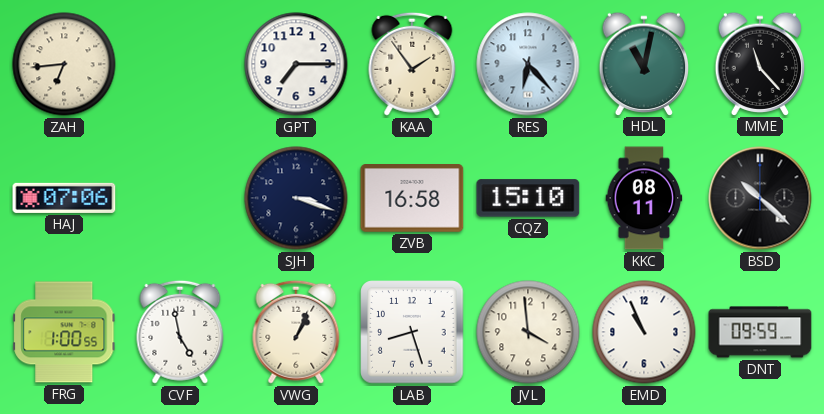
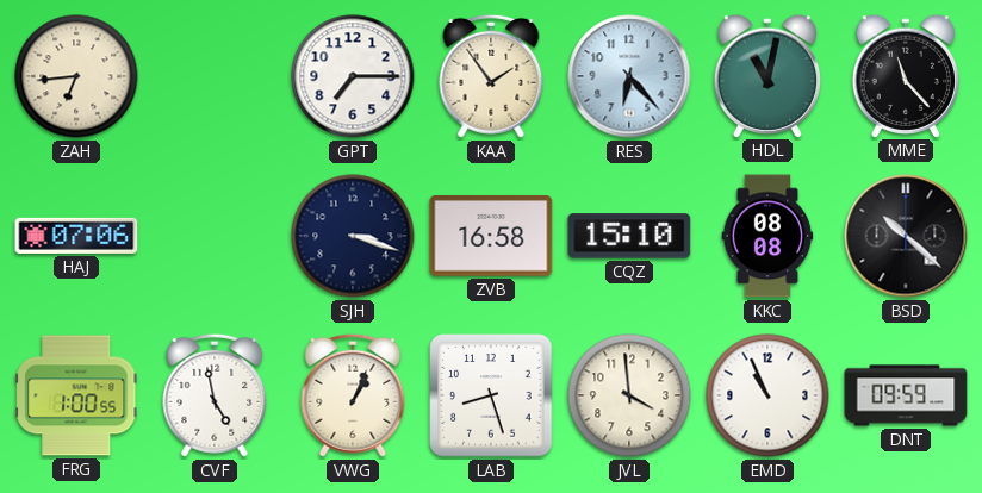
KKC: 08:11 -> 08:08 (767, 236)
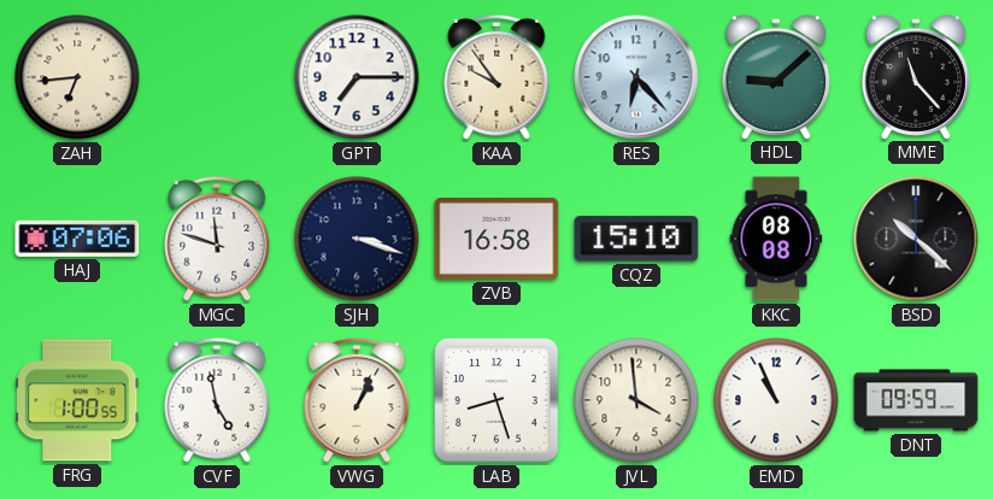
KAA: 1:54 -> 9:54 (497, 77)
HDL: 11:02 -> 9:08 (776, 76)
MGC: none -> 11:48 (217, 239)
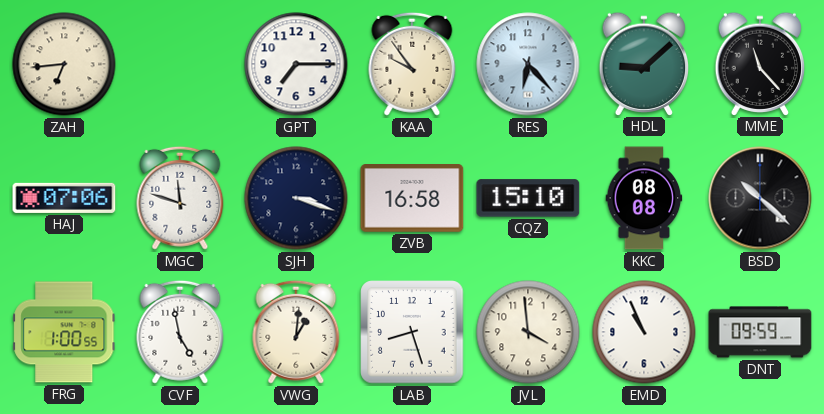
VWG: 1:04 -> 1:01 (296, 332)
